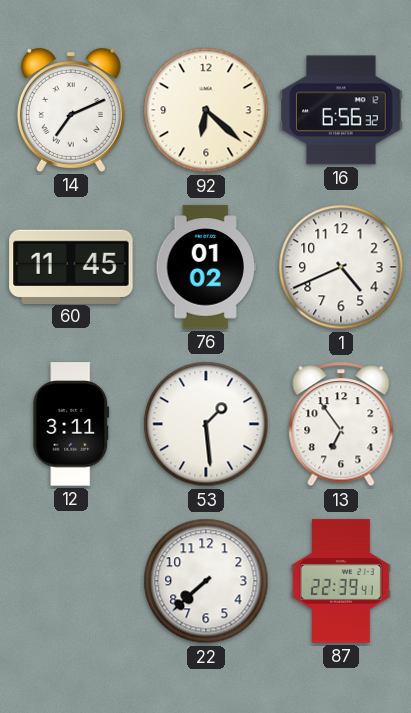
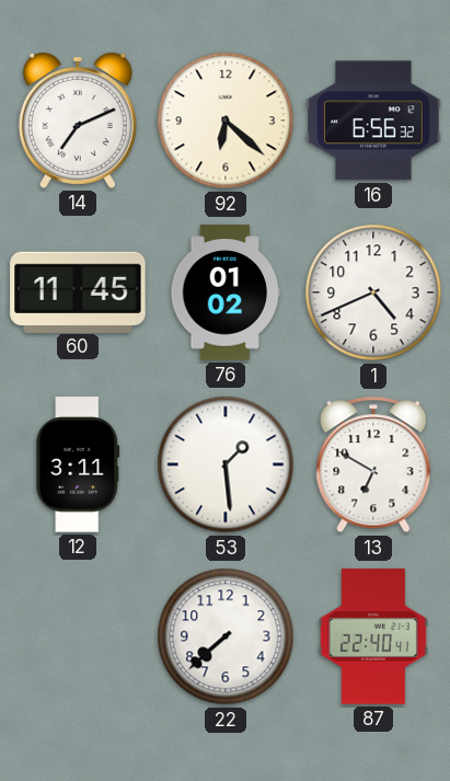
13: 6:54 -> 6:50 (373, 464)
87: 22:39 -> 22:40 (373, 636)
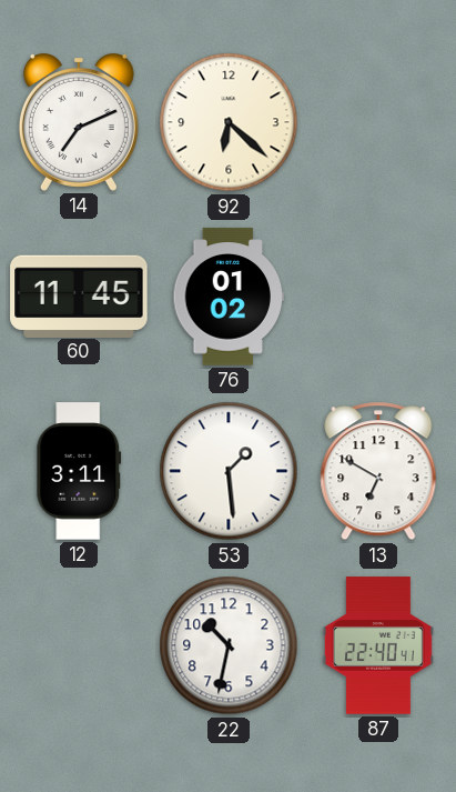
16: 6:56 -> none (373, 120)
1: 4:41 -> none (373, 292)
22: 7:38 -> 10:32 (229, 645)
